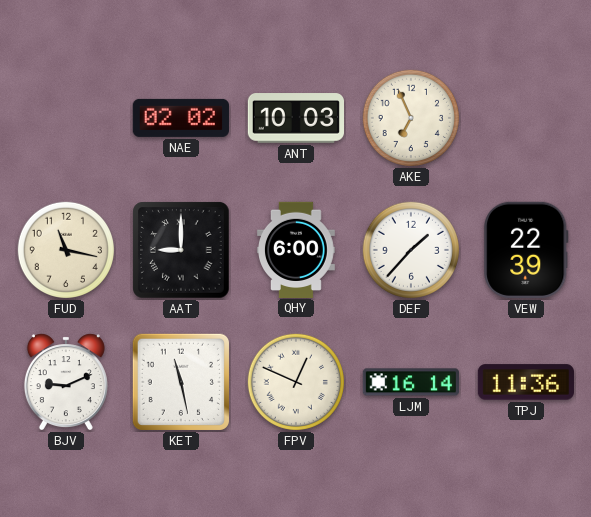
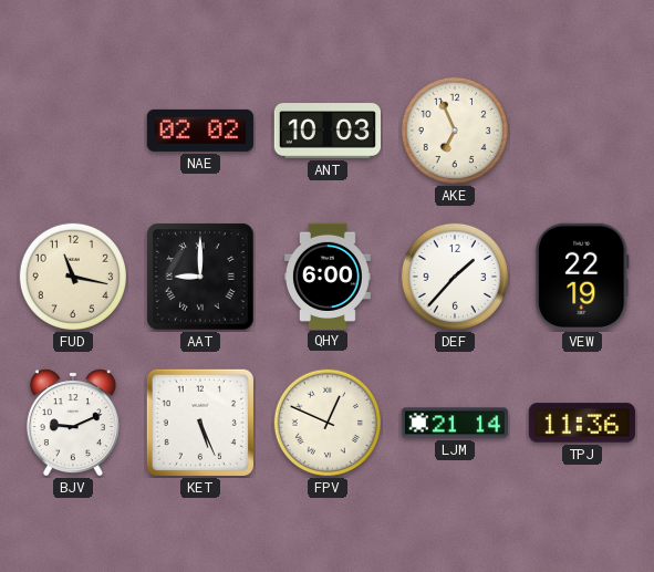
VEW: 22:39 -> 22:19 (582, 277)
KET: 11:28 -> 5:26 (200, 423)
LJM: 16:14 -> 21:14 (454, 423)
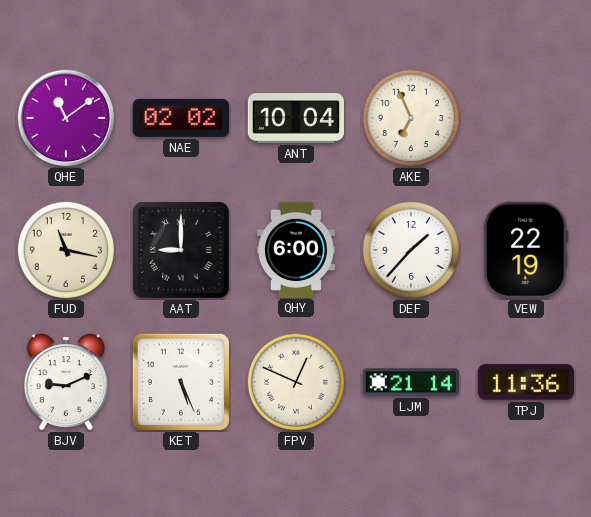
QHE: none -> 11:09 (66, 118)
ANT: 10:03 -> 10:04 (295, 118)
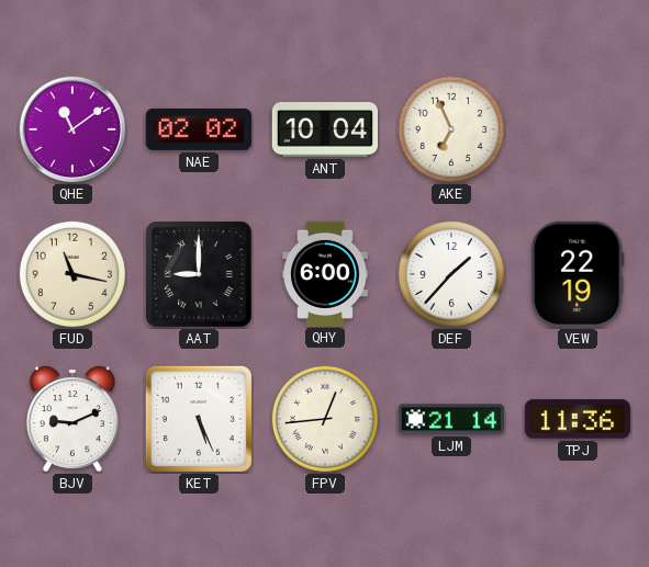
FPV: 12:49 -> 12:44 (325, 419)
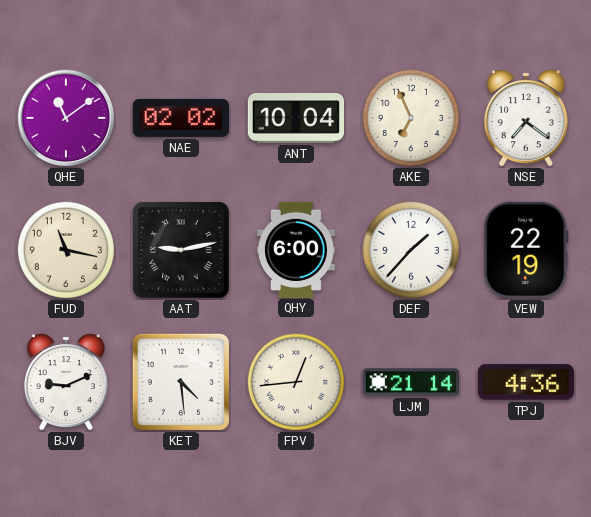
NSE: none -> 7:21 (526, 118)
AAT: 9:00 -> 9:13 (181, 250)
KET: 5:26 -> 4:29 (181, 382)
TPJ: 11:36 -> 4:36 (526, 382)
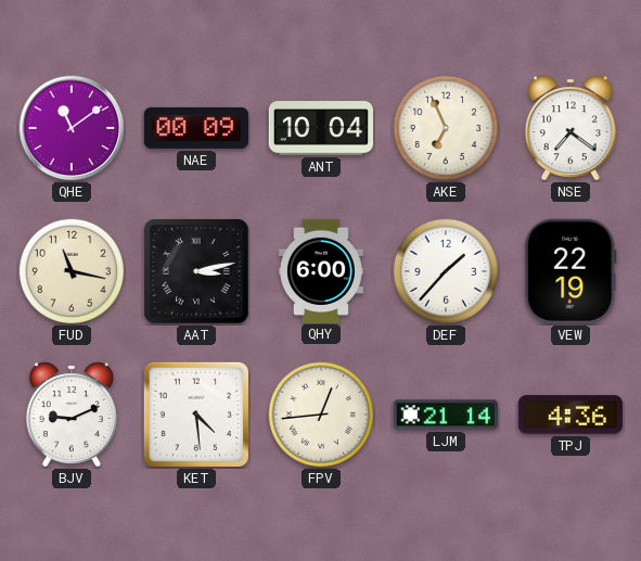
NAE: 02:02 -> 00:09 (196, 128)
AAT: 9:13 -> 3:13 (196, 271)
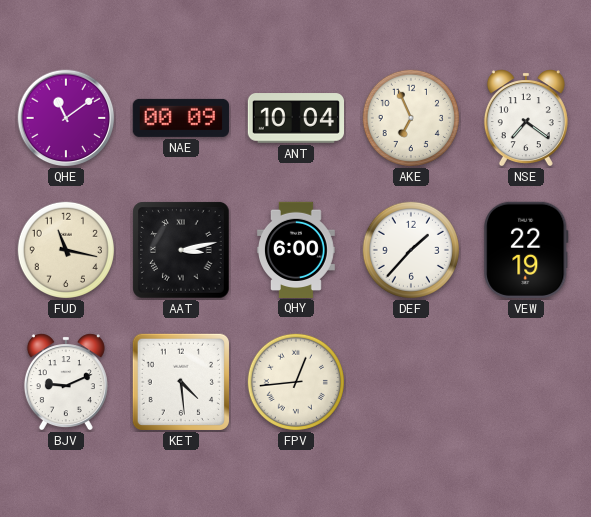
LJM: 21:14 -> none (445, 415)
TPJ: 4:36 -> none (571, 415)
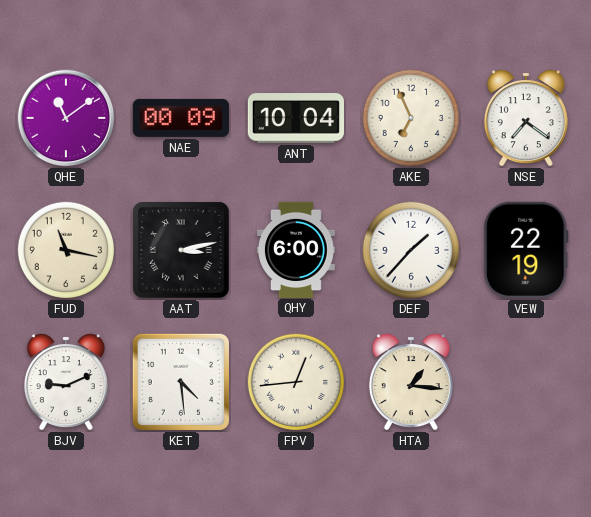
HTA: none -> 1:16 (411, 382)
